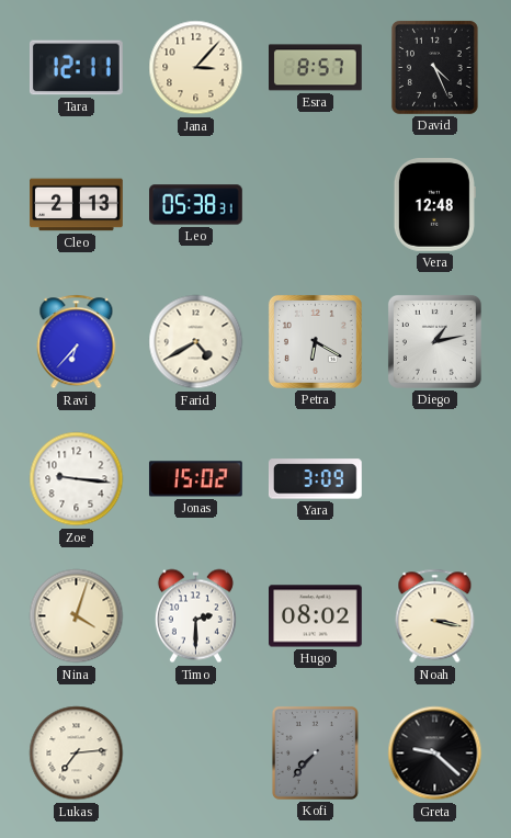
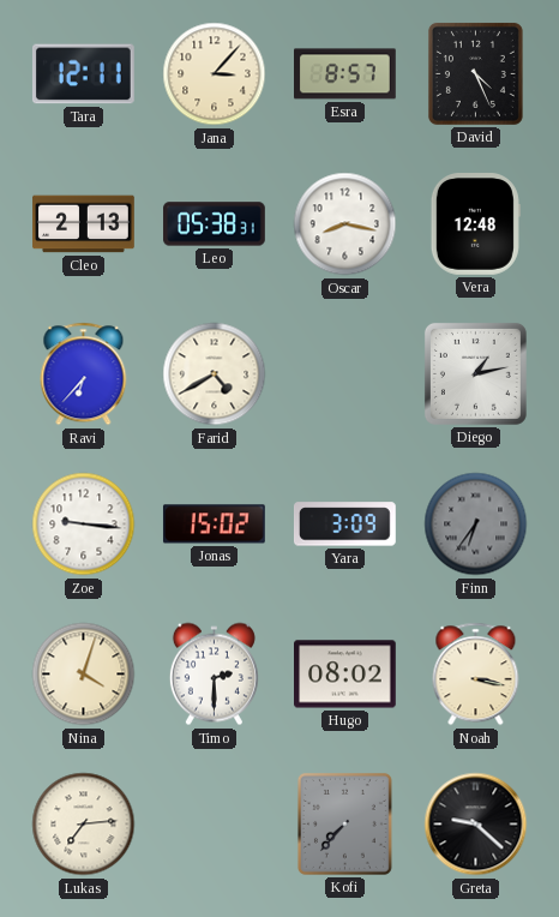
Oscar: none -> 8:17 (345, 224)
Petra: 6:20 -> none (315, 341)
Finn: none -> 6:36 (476, 525)
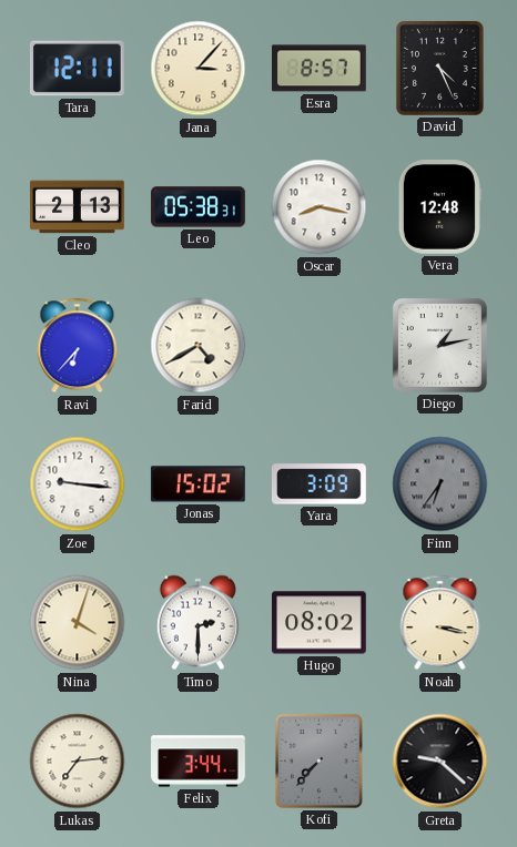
Felix: none -> 3:44 (199, 762)
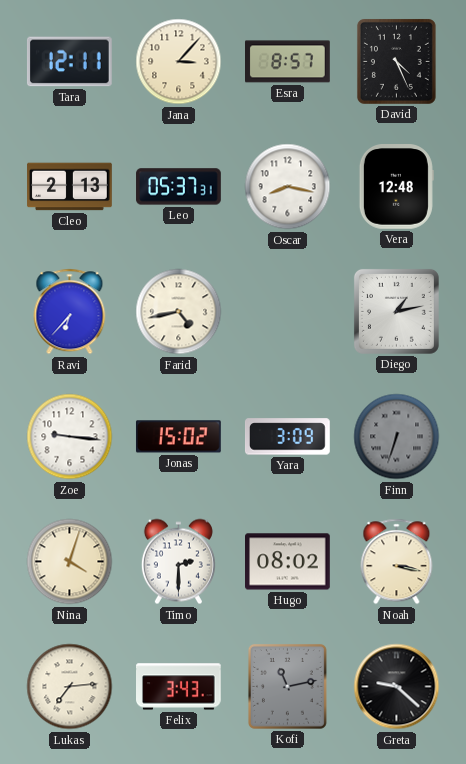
Leo: 05:38 -> 05:37 (179, 187)
Farid: 4:40 -> 4:43 (179, 312)
Finn: 6:36 -> 6:33 (397, 437)
Felix: 3:44 -> 3:43 (179, 687)
Kofi: 7:37 -> 11:13 (287, 686)
